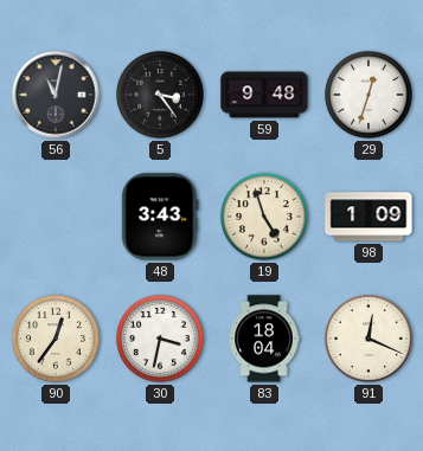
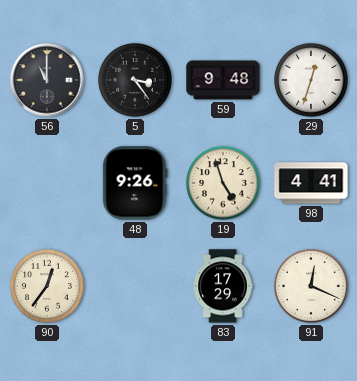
56: 11:02 -> 11:00 (47, 80)
48: 3:43 -> 9:26 (135, 183)
98: 1:09 -> 4:41 (311, 183)
30: 3:32 -> none (160, 339)
83: 18:04 -> 17:29 (223, 286)
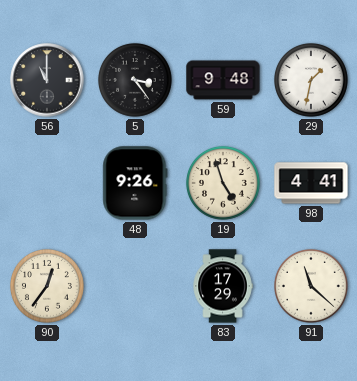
29: 12:33 -> 1:32 (311, 80)
91: 12:19 -> 11:22 (311, 286)
